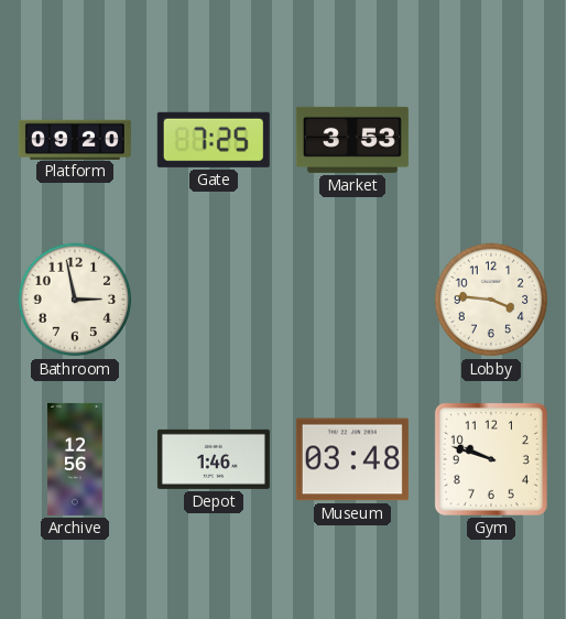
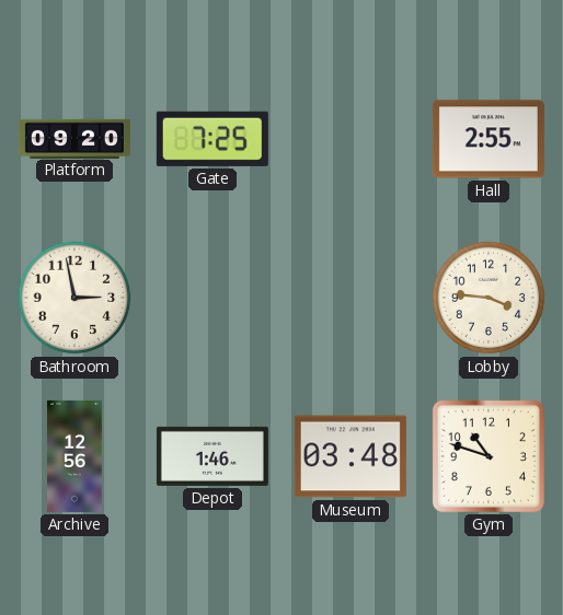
Market: 3:53 -> none (352, 140)
Hall: none -> 2:55 (489, 139)
Gym: 9:48 -> 10:48 (489, 456)
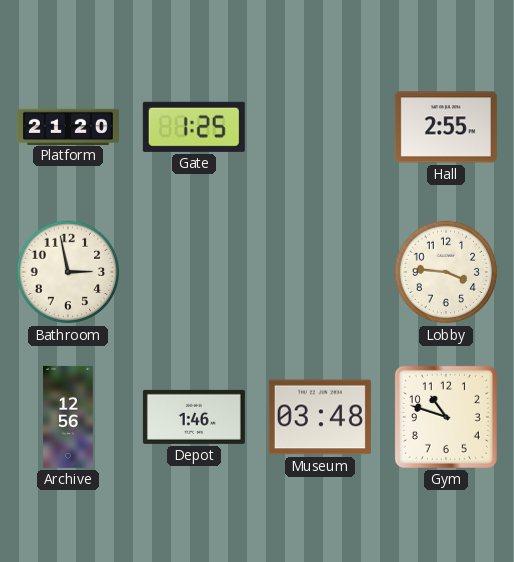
Platform: 09:20 -> 21:20 (68, 126)
Gate: 7:25 -> 1:25 (194, 127)
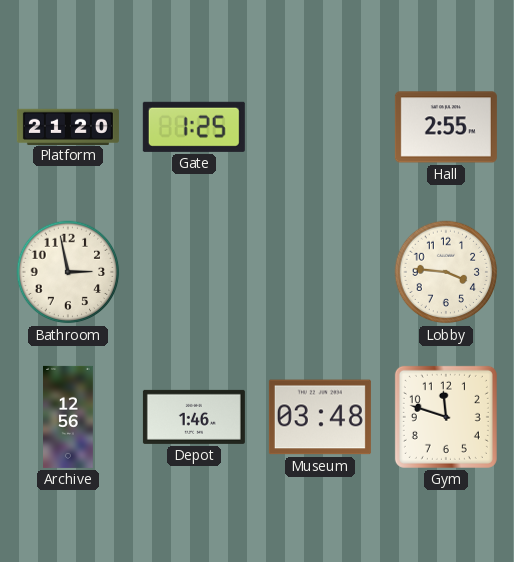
Gym: 10:48 -> 11:48 (446, 417)
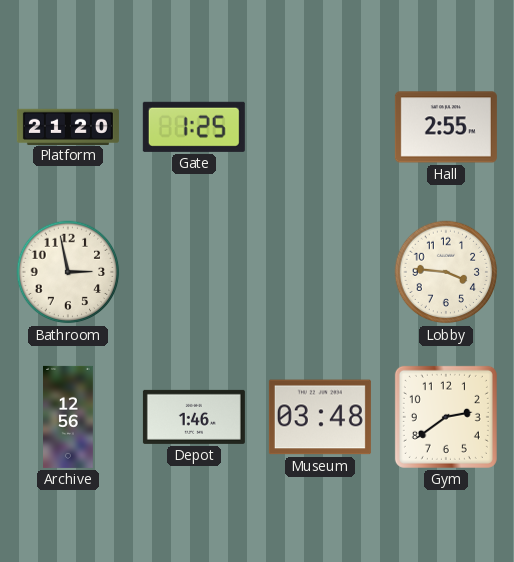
Gym: 11:48 -> 2:39 (446, 417)
